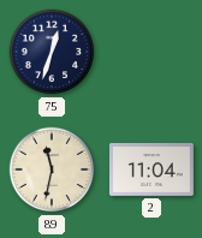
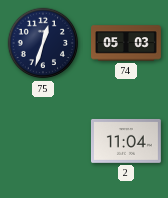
74: none -> 05:03 (127, 43)
89: 11:32 -> none (52, 169)
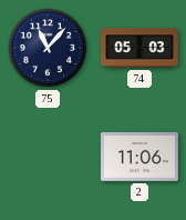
75: 12:33 -> 11:07 (48, 48)
2: 11:04 -> 11:06 (139, 157)
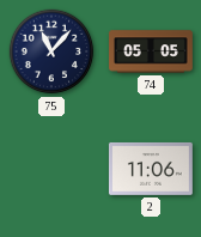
74: 05:03 -> 05:05 (152, 51)
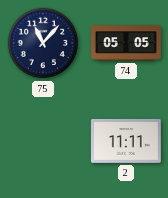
2: 11:06 -> 11:11 (126, 141)
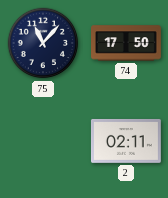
74: 05:05 -> 17:50 (127, 43)
2: 11:11 -> 02:11 (126, 141)
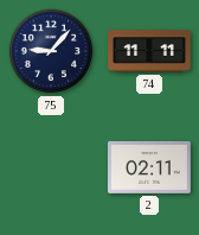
75: 11:07 -> 9:07 (51, 51)
74: 17:50 -> 11:11 (150, 51)
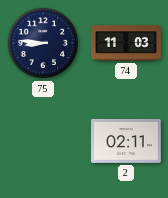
75: 9:07 -> 8:46 (43, 43)
74: 11:11 -> 11:03 (127, 43)
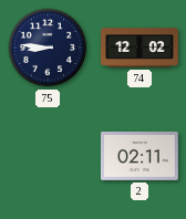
74: 11:03 -> 12:02 (141, 48)
